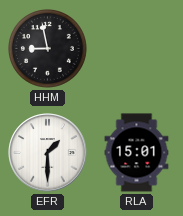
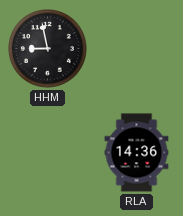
EFR: 1:30 -> none (48, 153)
RLA: 15:01 -> 14:36 (137, 153)
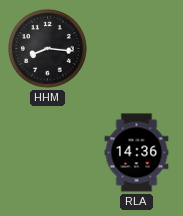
HHM: 8:58 -> 8:16 (48, 49)
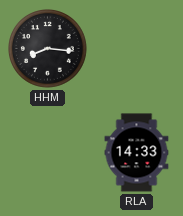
RLA: 14:36 -> 14:33 (137, 153)
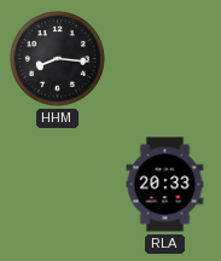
RLA: 14:33 -> 20:33 (165, 185)
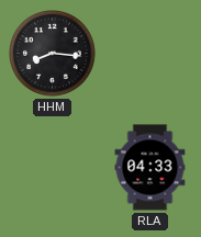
RLA: 20:33 -> 04:33 (150, 168)
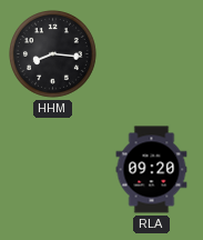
RLA: 04:33 -> 09:20 (152, 170)
